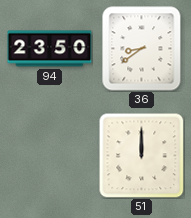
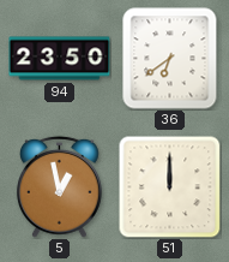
36: 8:39 -> 6:39 (170, 59)
5: none -> 12:58 (59, 186)
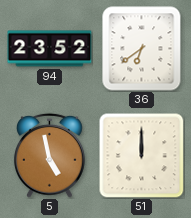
94: 23:50 -> 23:52 (50, 49)
5: 12:58 -> 4:58 (49, 155)
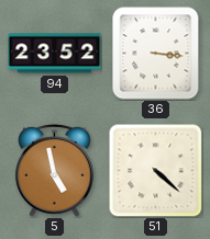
36: 6:39 -> 3:16 (156, 54)
51: 12:00 -> 4:22 (156, 171)
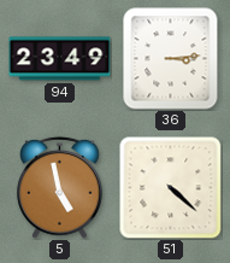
94: 23:52 -> 23:49 (60, 59)
36: 3:16 -> 3:14 (171, 59)
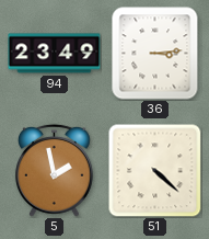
5: 4:58 -> 1:58 (54, 170)
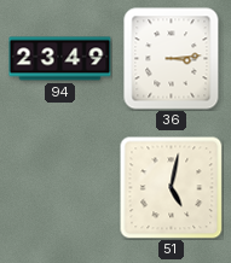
5: 1:58 -> none (54, 170)
51: 4:22 -> 5:02 (172, 188)
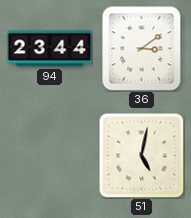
94: 23:49 -> 23:44 (50, 49)
36: 3:14 -> 3:09 (142, 49)
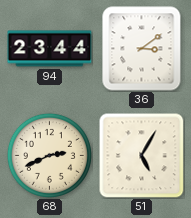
68: none -> 2:41 (49, 155)
51: 5:02 -> 5:05 (142, 156)
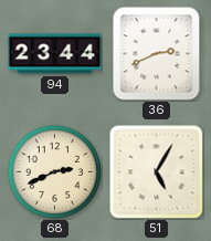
36: 3:09 -> 2:41 (157, 54)
